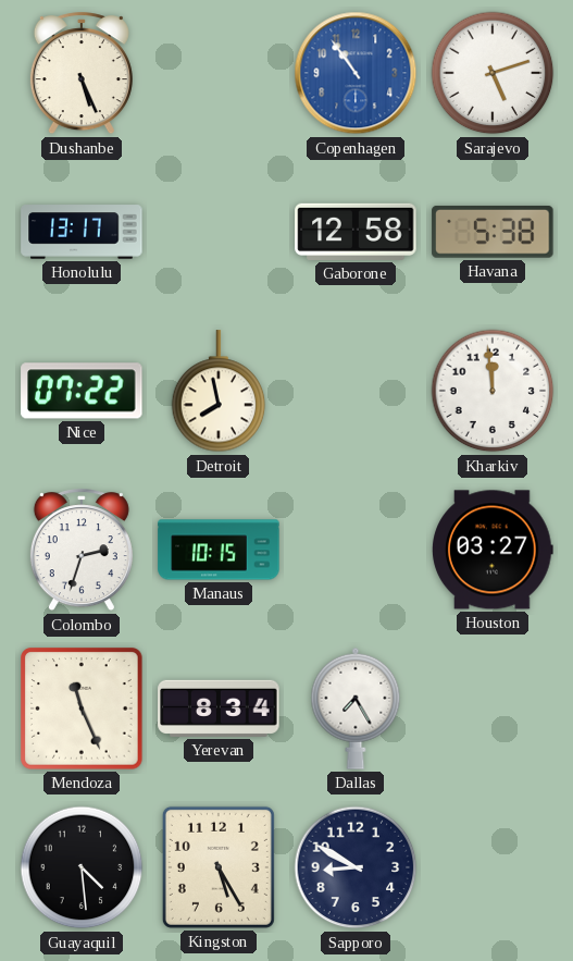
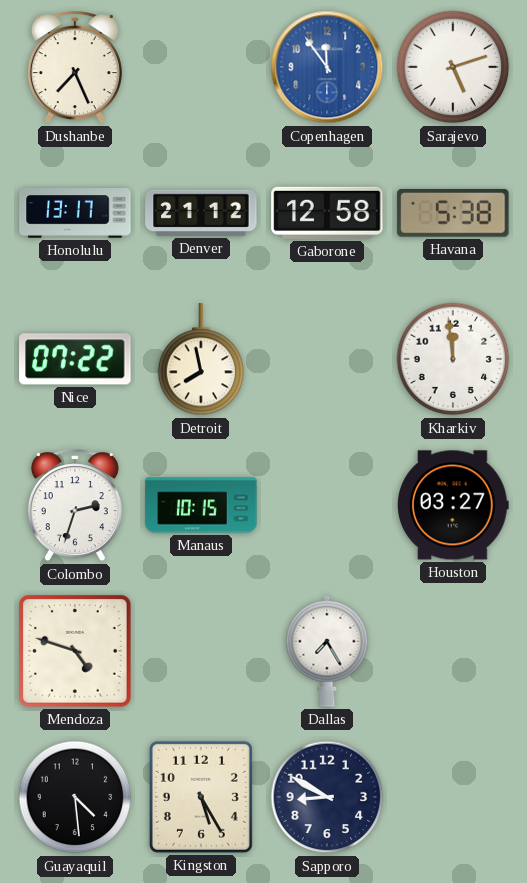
Dushanbe: 5:26 -> 7:26 (75, 68)
Copenhagen: 10:54 -> 11:54 (327, 67)
Denver: none -> 21:12 (201, 213)
Mendoza: 11:26 -> 4:48 (75, 651)
Yerevan: 8:34 -> none (219, 709)
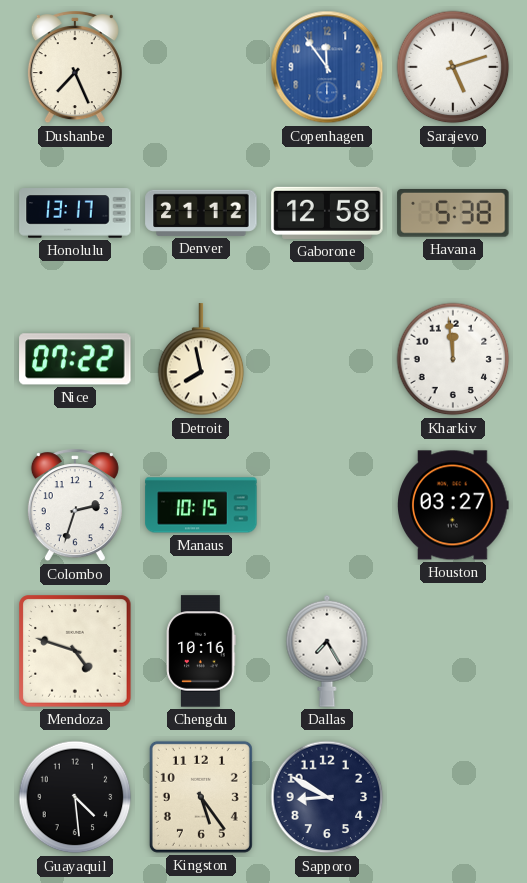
Chengdu: none -> 10:16 (201, 651)
Kingston: 5:25 -> 5:24 (201, 797)
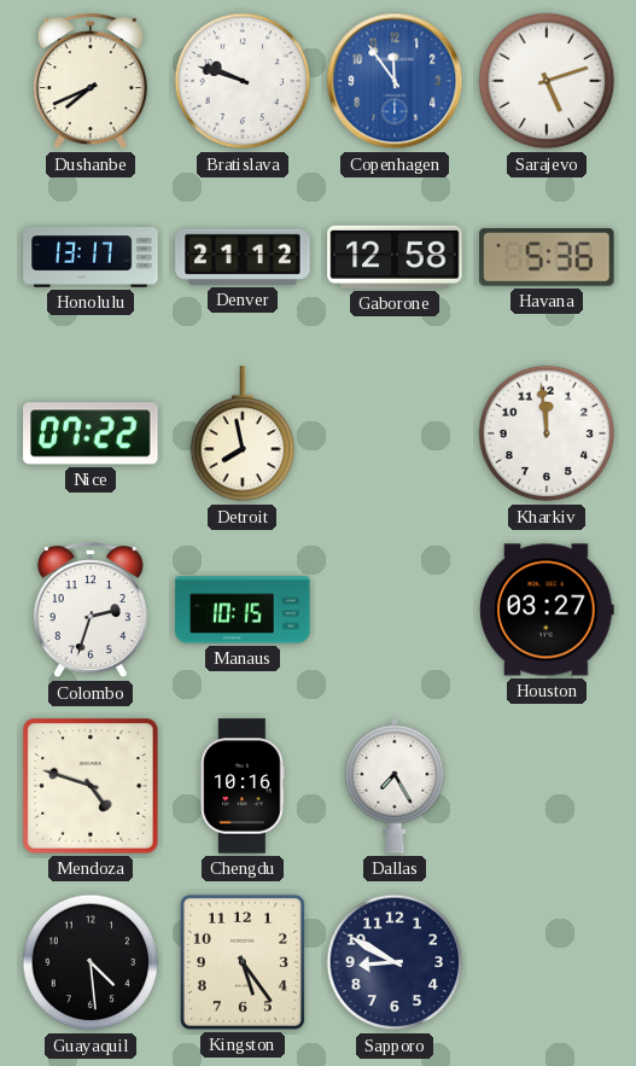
Dushanbe: 7:26 -> 7:41 (91, 82)
Bratislava: none -> 9:48 (243, 81)
Havana: 5:38 -> 5:36 (547, 257)
